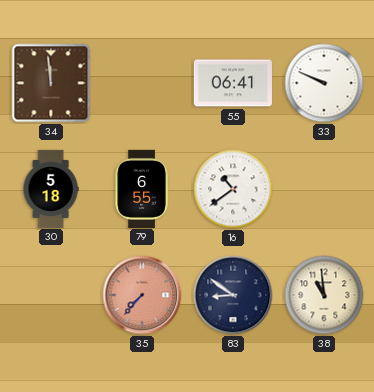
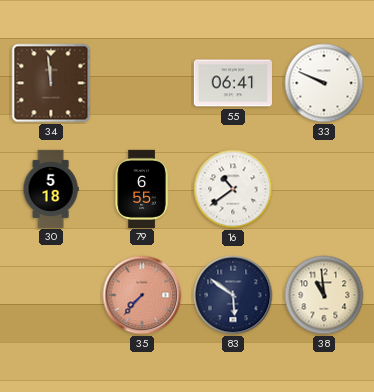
83: 8:51 -> 5:51 (233, 295)
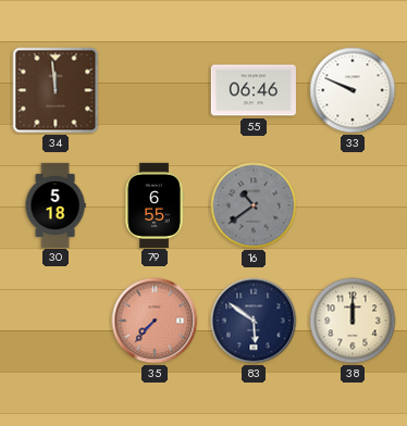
55: 06:41 -> 06:46 (254, 90)
16 dial: white -> grey (254, 205)
38: 10:59 -> 12:00 (353, 321)
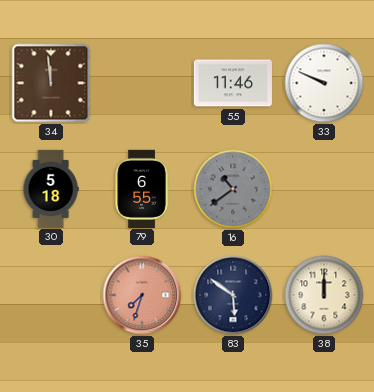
55: 06:46 -> 11:46 (233, 83)
35: 7:37 -> 7:33 (142, 295)
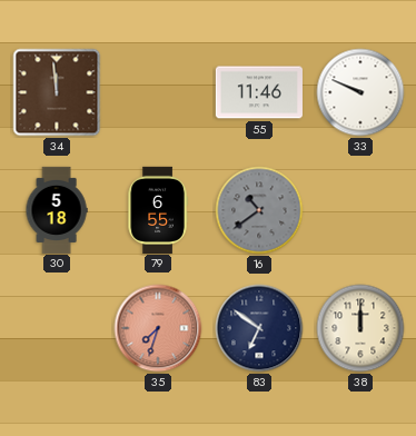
83: 5:51 -> 6:51 (259, 328)
